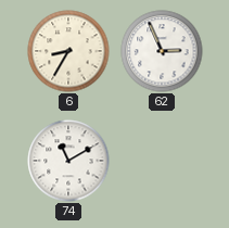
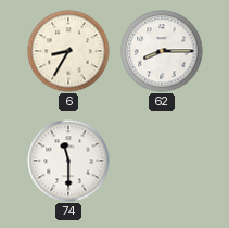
62: 2:56 -> 8:15 (162, 51)
74: 11:10 -> 11:30 (68, 161)
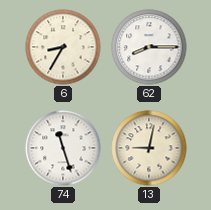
74: 11:30 -> 11:27 (63, 148)
13: none -> 9:02 (149, 148)
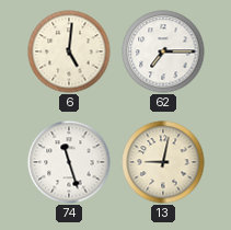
6: 8:35 -> 5:01 (69, 51)
62: 8:15 -> 7:15 (163, 51)
